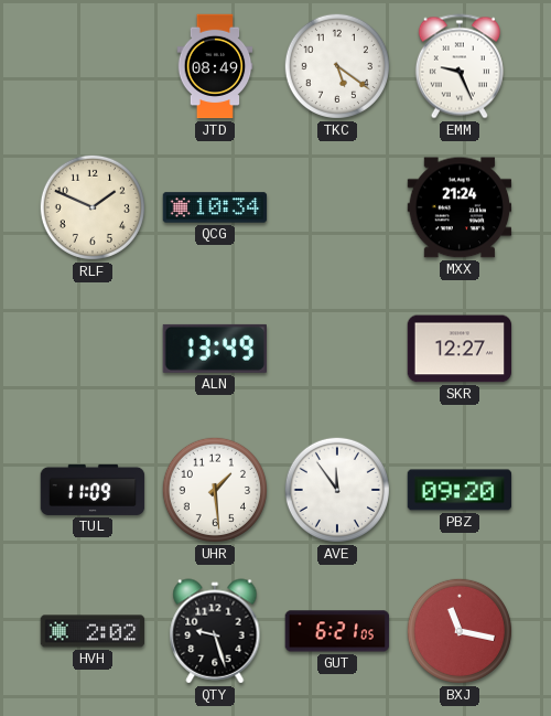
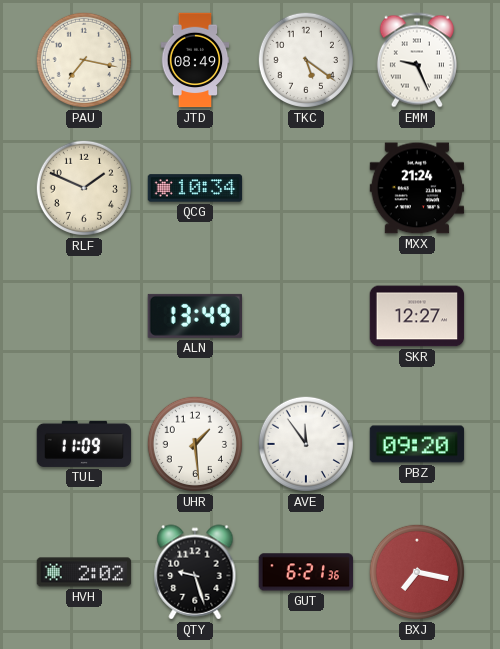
PAU: none -> 7:17 (84, 60)
GUT: 6:21:05 -> 6:21:36 (306, 572)
BXJ: 11:17 -> 7:17 (417, 572)
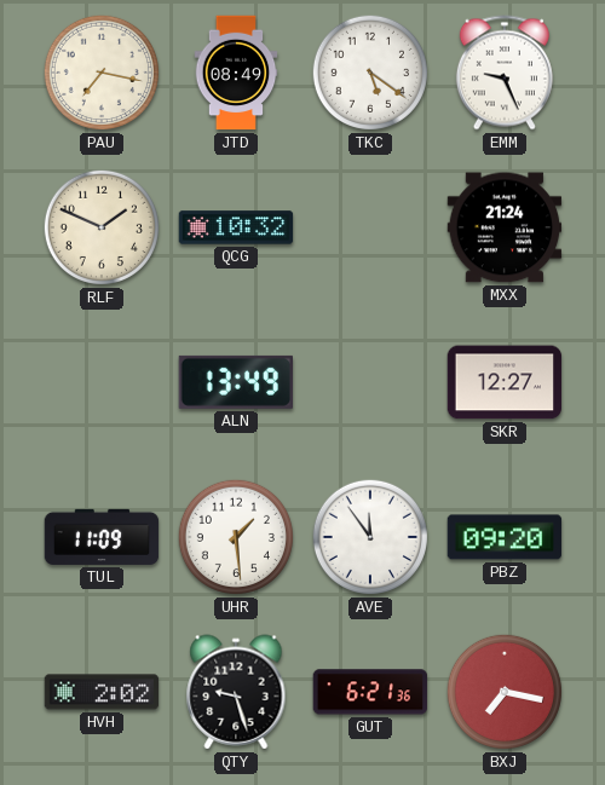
QCG: 10:34 -> 10:32 (236, 227)
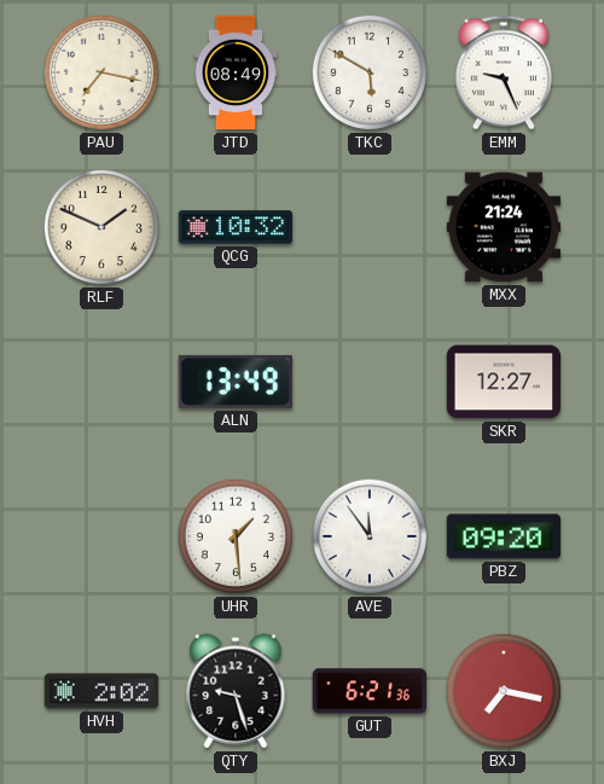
TKC: 5:21 -> 5:50 (370, 72)
TUL: 11:09 -> none (102, 537)
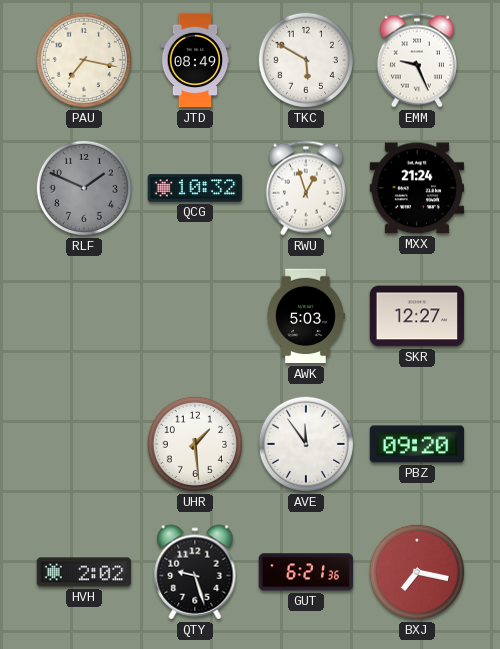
RLF dial: cream -> grey (84, 188)
RWU: none -> 12:57 (306, 188)
ALN: 13:49 -> none (234, 382)
AWK: none -> 5:03 (306, 316)
